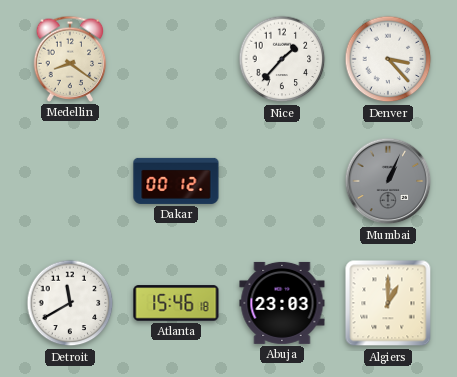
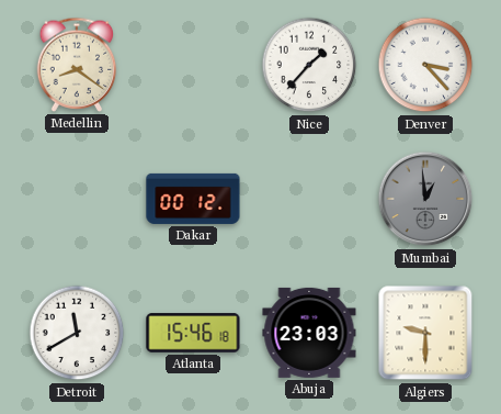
Mumbai: 1:04 -> 12:59 (425, 199)
Algiers: 1:00 -> 9:30 (425, 333)
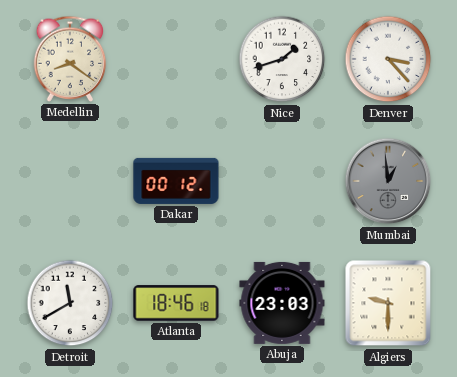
Nice: 1:37 -> 1:42 (282, 59)
Atlanta: 15:46 -> 18:46 (176, 303)
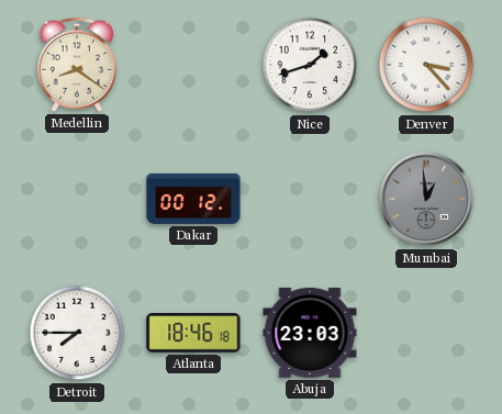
Detroit: 11:40 -> 7:45 (77, 333)
Algiers: 9:30 -> none (388, 303)
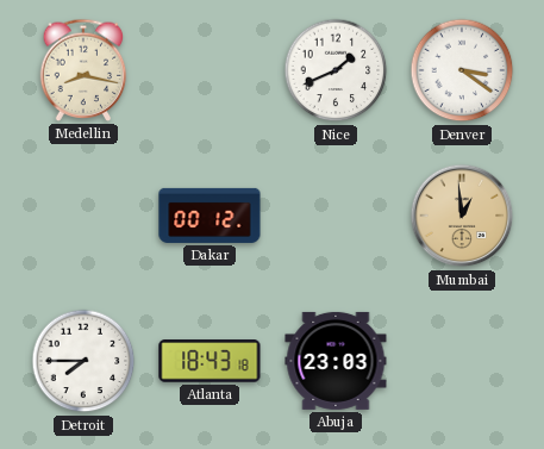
Medellin: 8:21 -> 8:17 (83, 70)
Nice: 1:42 -> 1:41 (336, 70)
Denver: 3:23 -> 3:21 (462, 70)
Mumbai dial: grey -> champagne (462, 216)
Atlanta: 18:46 -> 18:43 (210, 361)
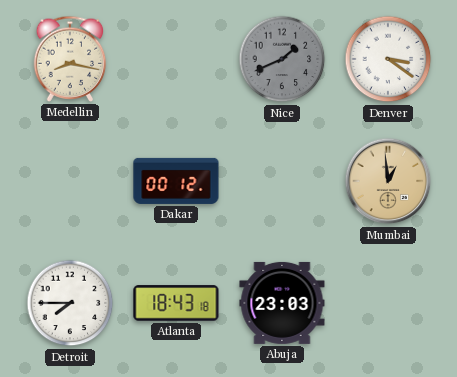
Nice dial: white -> grey (282, 59)
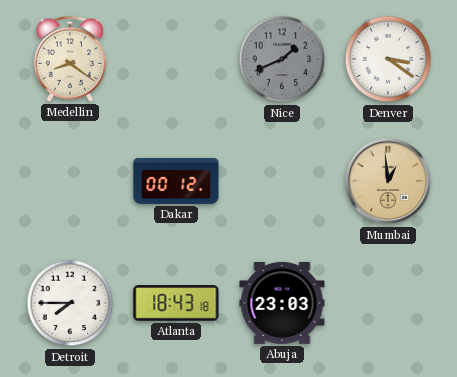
Medellin: 8:17 -> 8:21 (70, 59)
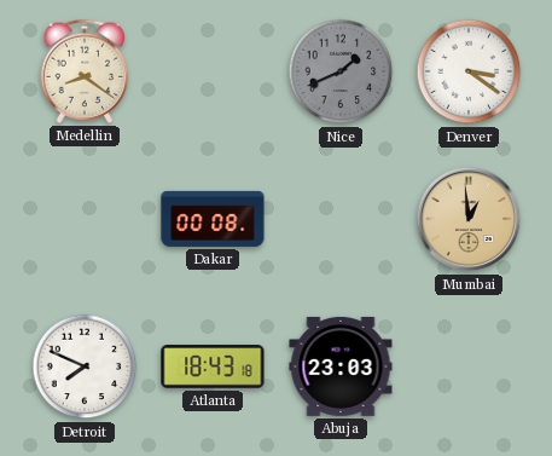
Dakar: 00:12 -> 00:08 (213, 219)
Detroit: 7:45 -> 7:49 (85, 366)
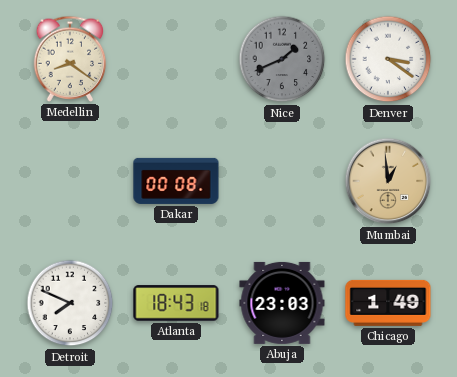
Chicago: none -> 1:49 (388, 303)
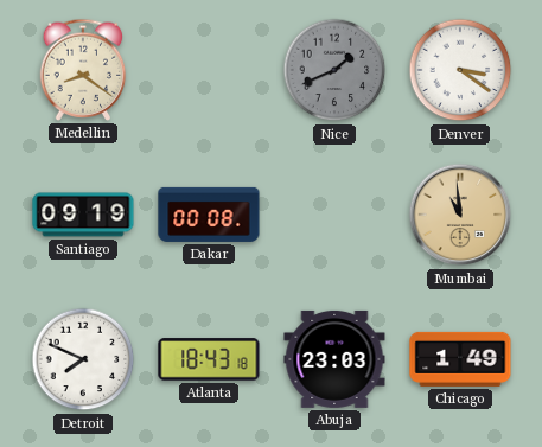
Santiago: none -> 09:19 (83, 215)
Mumbai: 12:59 -> 10:59 (460, 215)
